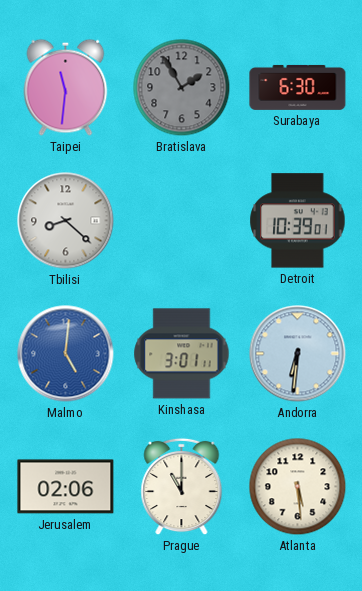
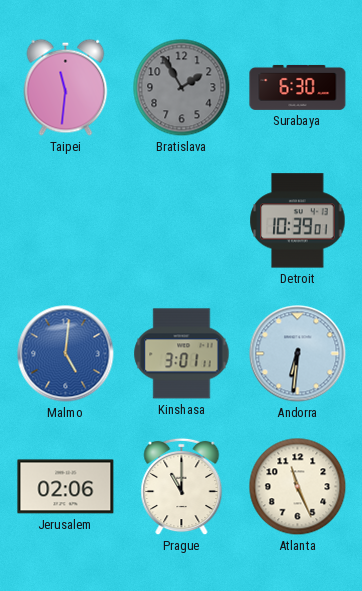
Tbilisi: 8:22 -> none (66, 221)
Atlanta: 5:29 -> 11:26 (298, 487)
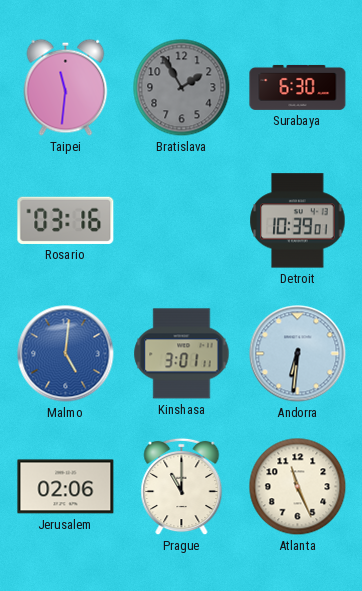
Rosario: none -> 03:16 (66, 220)
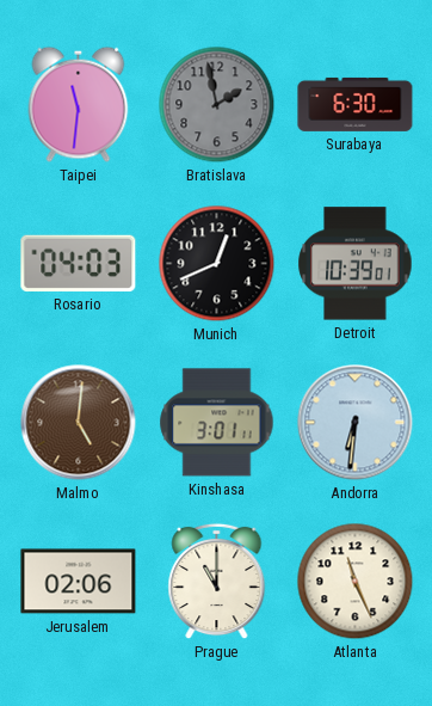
Bratislava: 1:55 -> 1:58 (217, 105)
Rosario: 03:16 -> 04:03 (79, 263)
Munich: none -> 12:41 (217, 264)
Malmo dial: blue -> brown (79, 423)
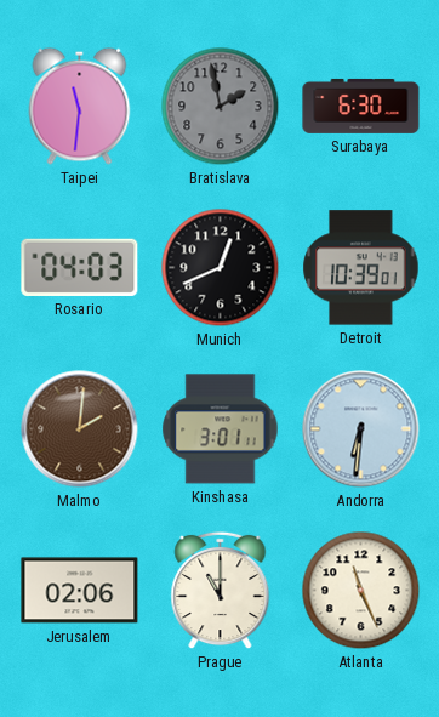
Malmo: 5:01 -> 2:01 (80, 429)
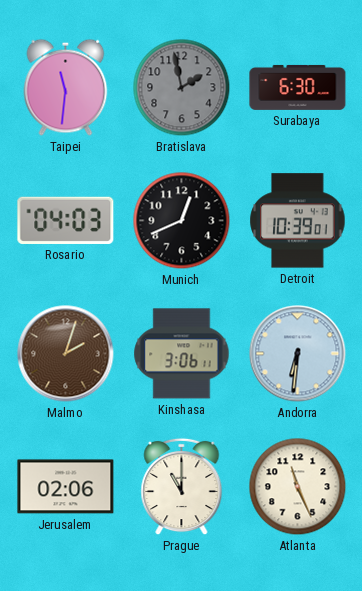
Malmo: 2:01 -> 2:03 (66, 354)
Kinshasa: 3:01 -> 3:06 (182, 354)
